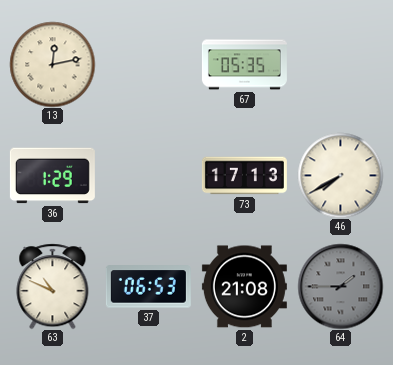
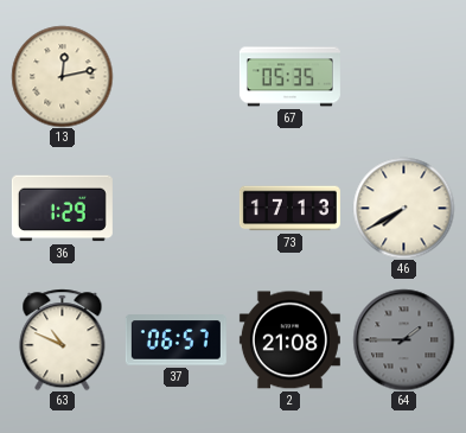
37: 06:53 -> 06:57 (175, 340)
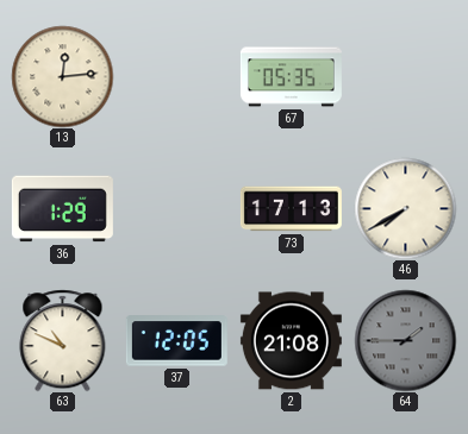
13: 12:13 -> 12:14 (62, 76)
37: 06:57 -> 12:05 (176, 341)
